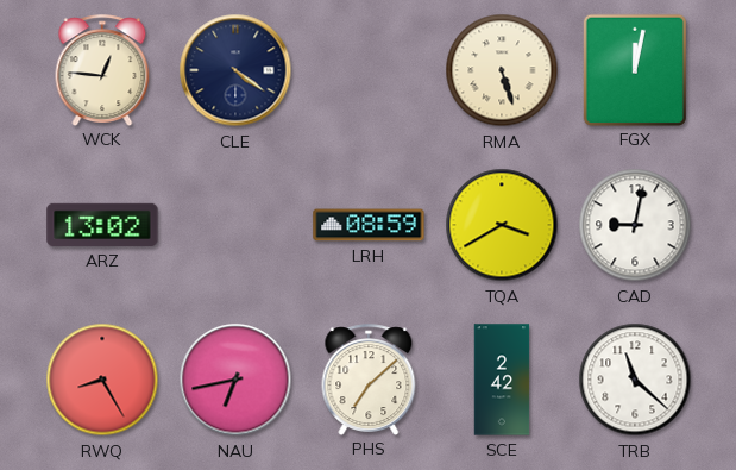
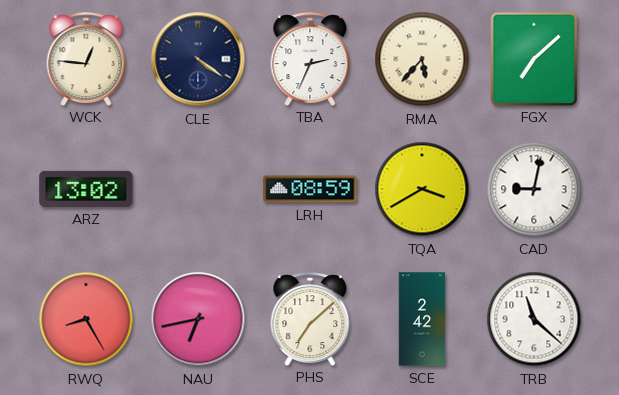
TBA: none -> 2:34 (310, 59)
RMA: 5:27 -> 5:37 (422, 59)
FGX: 12:02 -> 7:08 (533, 58)
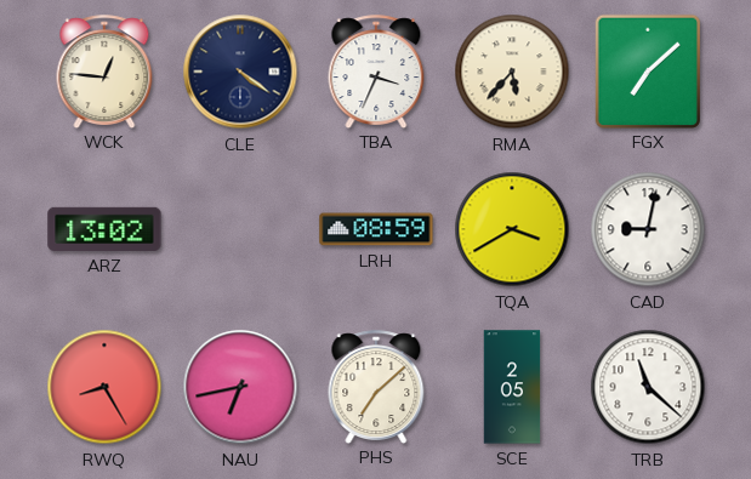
TBA: 2:34 -> 3:34 (376, 72)
SCE: 2:42 -> 2:05 (512, 387)
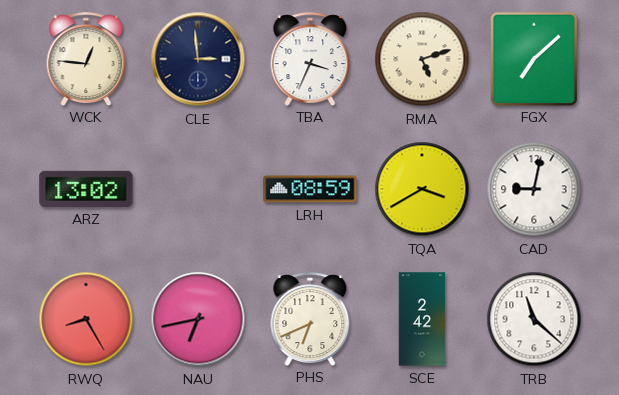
CLE: 4:21 -> 2:59 (198, 59)
RMA: 5:37 -> 5:12 (422, 59)
PHS: 7:08 -> 6:41 (310, 319)
SCE: 2:05 -> 2:42 (422, 319)
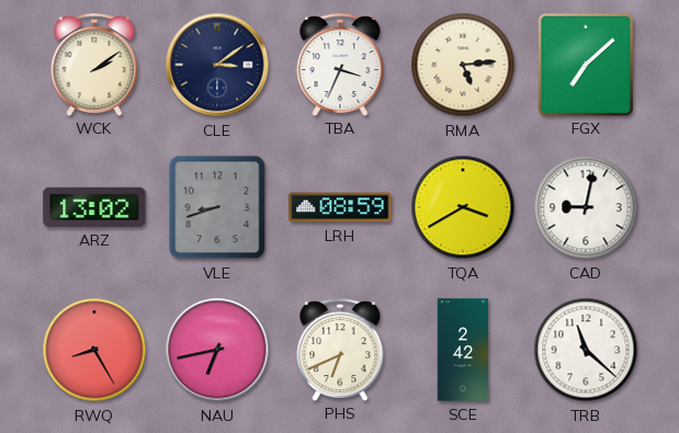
WCK: 12:46 -> 2:09 (94, 65)
CLE: 2:59 -> 3:09 (217, 65)
RMA: 5:12 -> 5:14 (463, 65)
VLE: none -> 8:42 (217, 207)
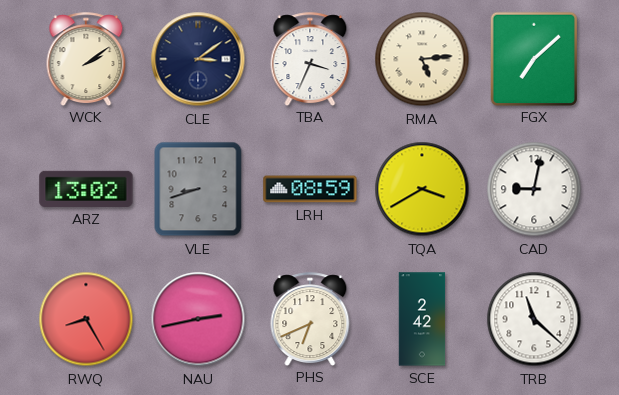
NAU: 6:43 -> 2:43 (198, 319)
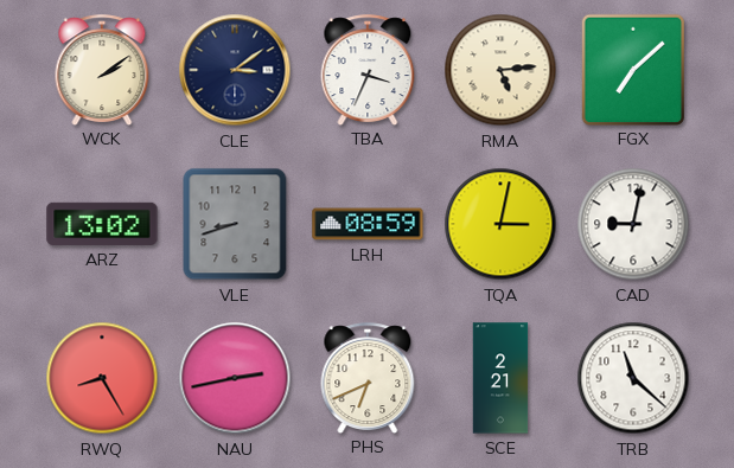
TQA: 3:40 -> 3:02 (500, 224)
SCE: 2:42 -> 2:21 (500, 378)
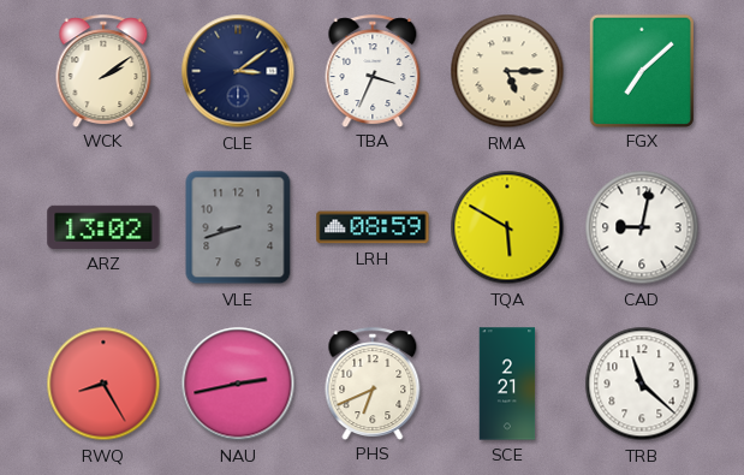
RMA: 5:14 -> 5:15 (507, 71)
TQA: 3:02 -> 5:50 (507, 227)
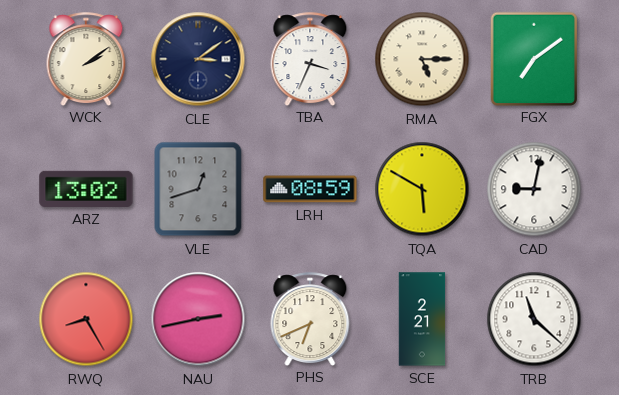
FGX: 7:08 -> 7:09 (533, 58)
VLE: 8:42 -> 12:42 (198, 189)
